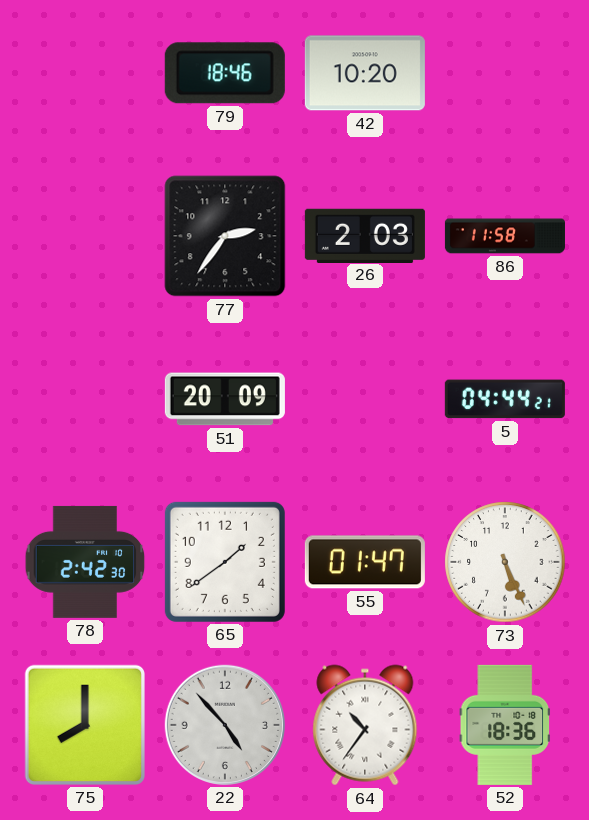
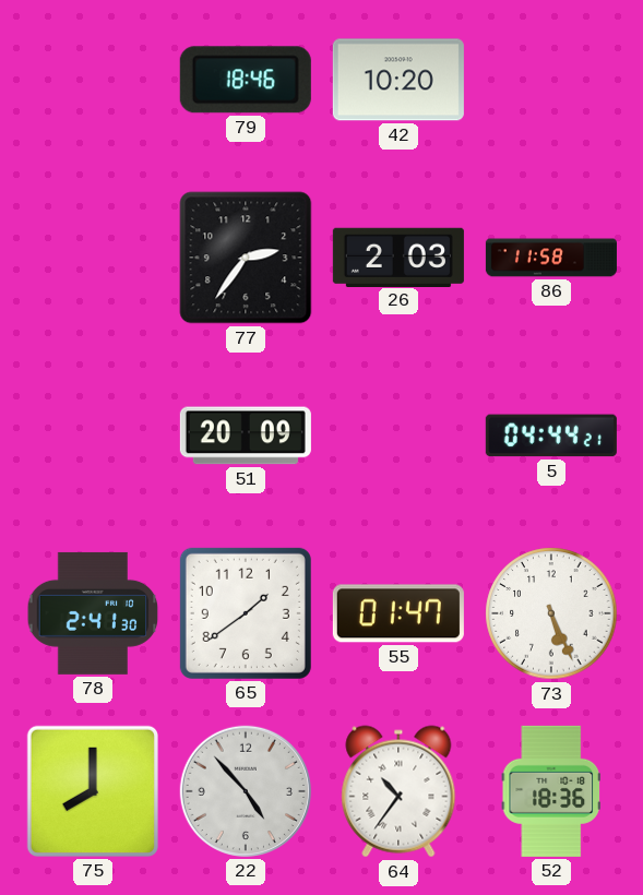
78: 2:42 -> 2:41 (93, 613)
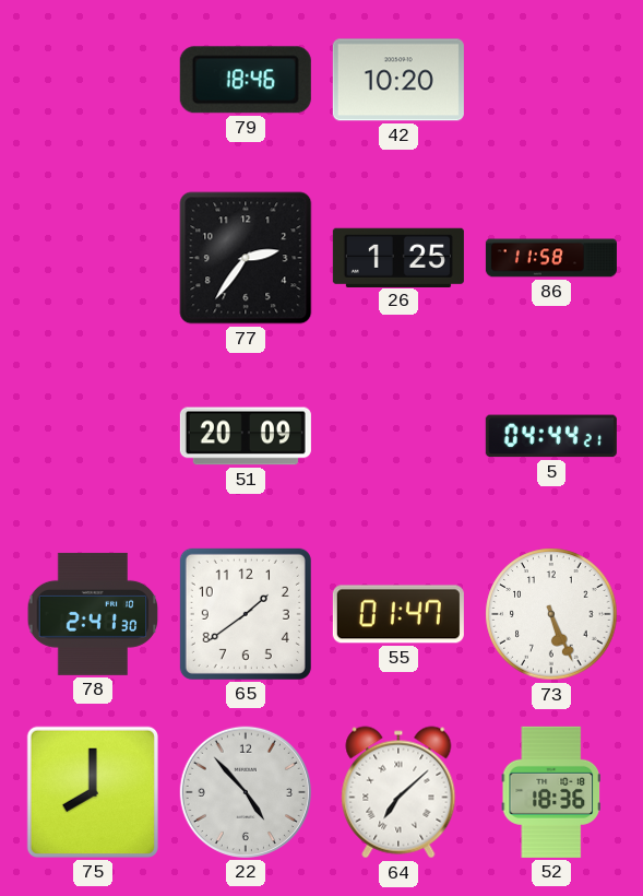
26: 2:03 -> 1:25 (398, 257)
64: 10:36 -> 7:08 (398, 792)
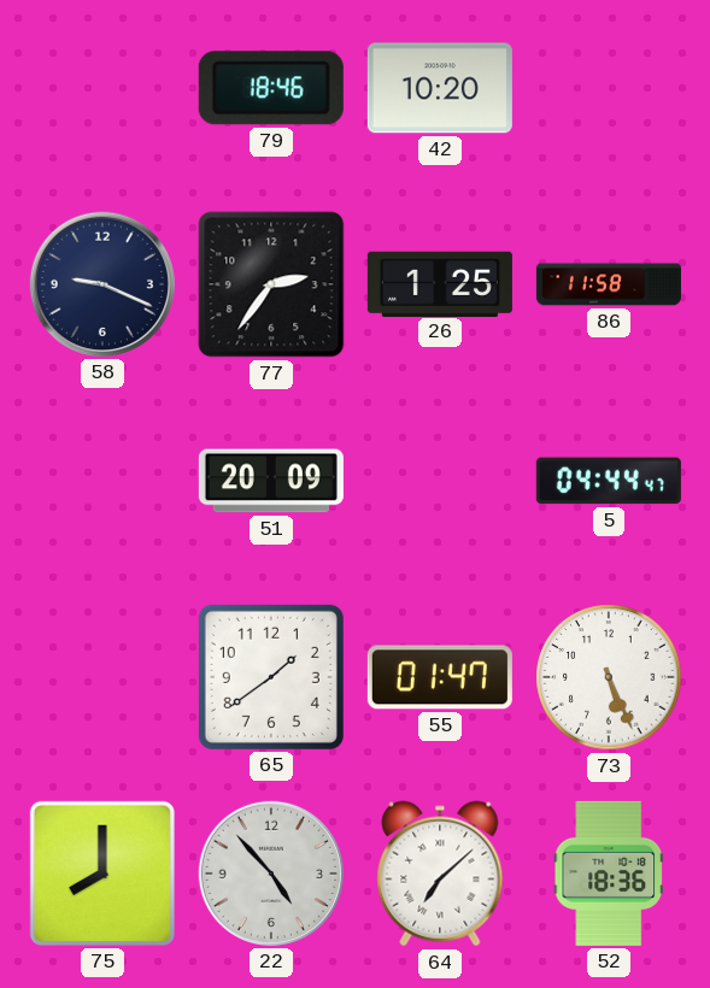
58: none -> 9:19 (102, 284)
5: 04:44:21 -> 04:44:47 (609, 481)
78: 2:41 -> none (93, 614)
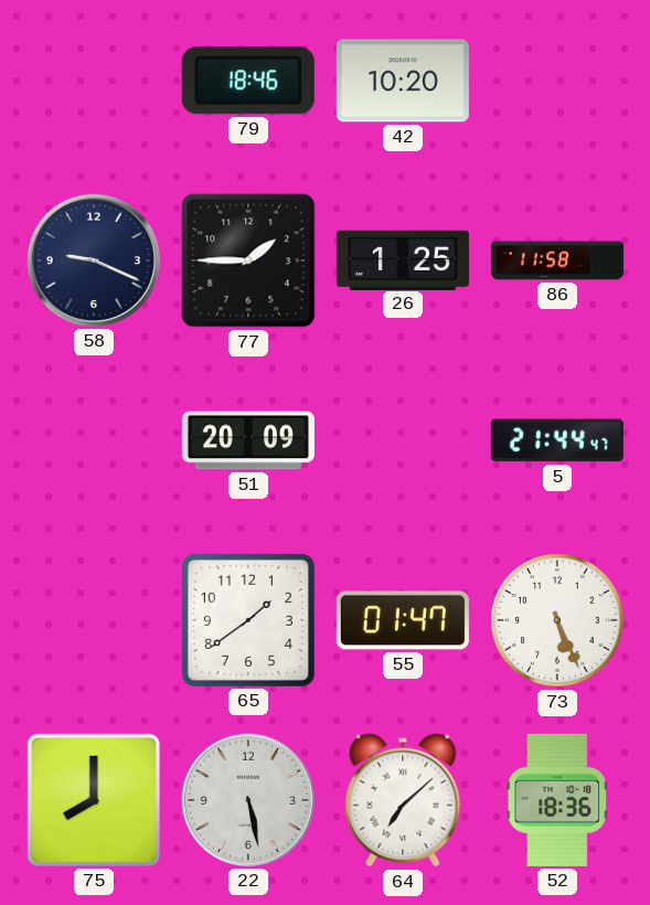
77: 2:36 -> 1:45 (248, 260)
5: 04:44 -> 21:44 (557, 440)
22: 4:53 -> 5:28 (248, 800)
